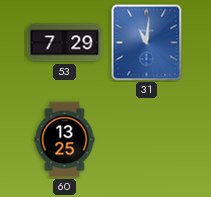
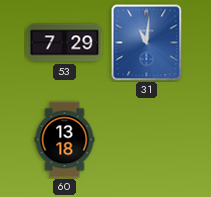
60: 13:25 -> 13:18 (65, 140)
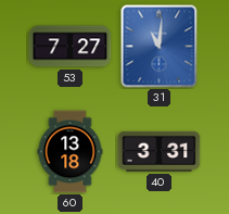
53: 7:29 -> 7:27 (71, 47)
40: none -> 3:31 (160, 151)
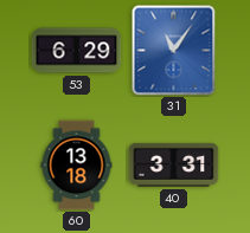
53: 7:27 -> 6:29 (77, 51)
31: 11:01 -> 11:06 (174, 51)
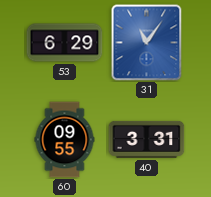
60: 13:18 -> 09:55 (65, 140)
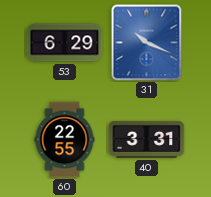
31: 11:06 -> 10:19 (147, 43)
60: 09:55 -> 22:55 (65, 140)
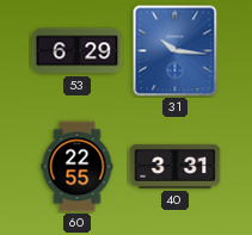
31: 10:19 -> 10:16 (176, 51)
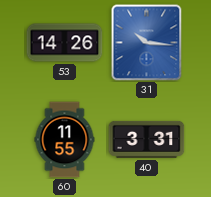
53: 6:29 -> 14:26 (65, 43)
60: 22:55 -> 11:55 (65, 140)
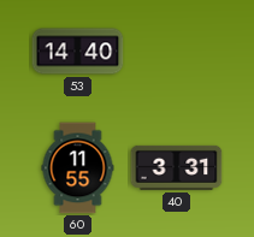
53: 14:26 -> 14:40 (78, 52)
31: 10:16 -> none (147, 43)
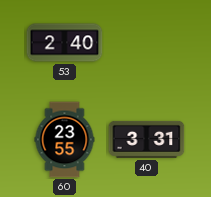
53: 14:40 -> 2:40 (65, 43)
60: 11:55 -> 23:55 (65, 140)
